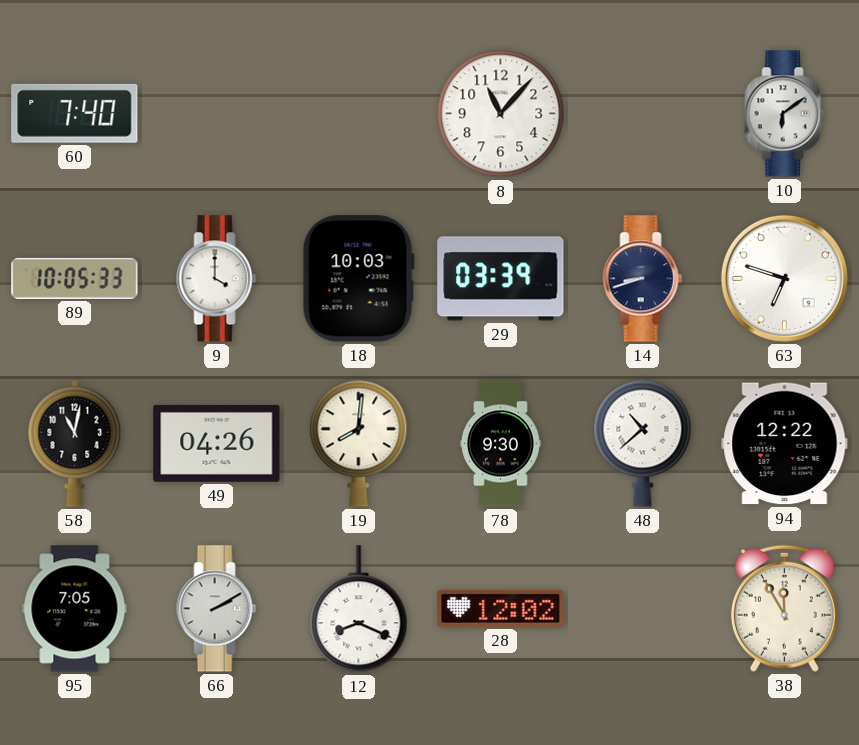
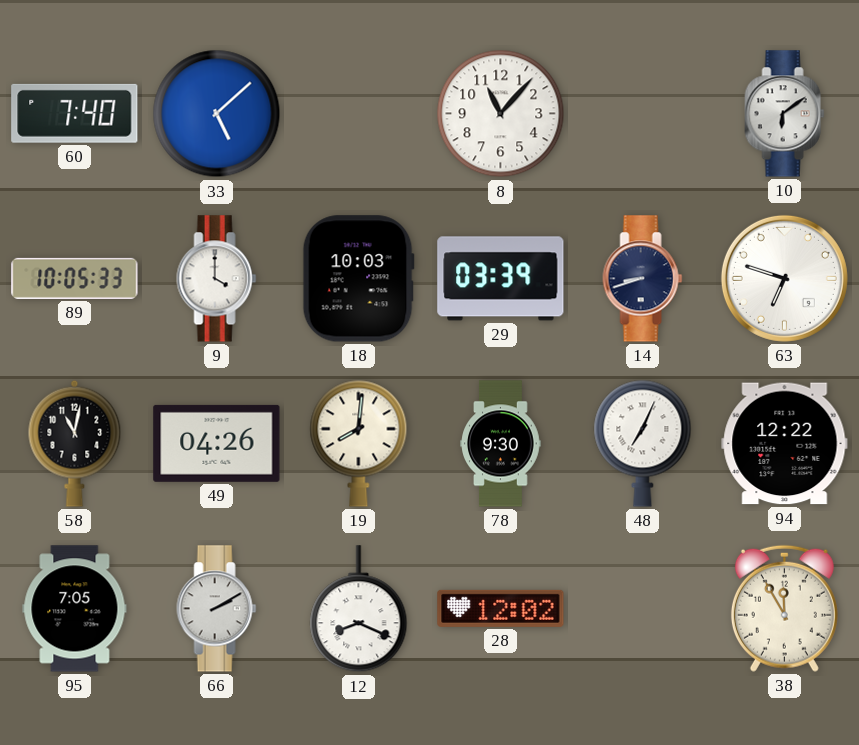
33: none -> 5:08 (217, 114)
48: 10:38 -> 7:04 (643, 443)
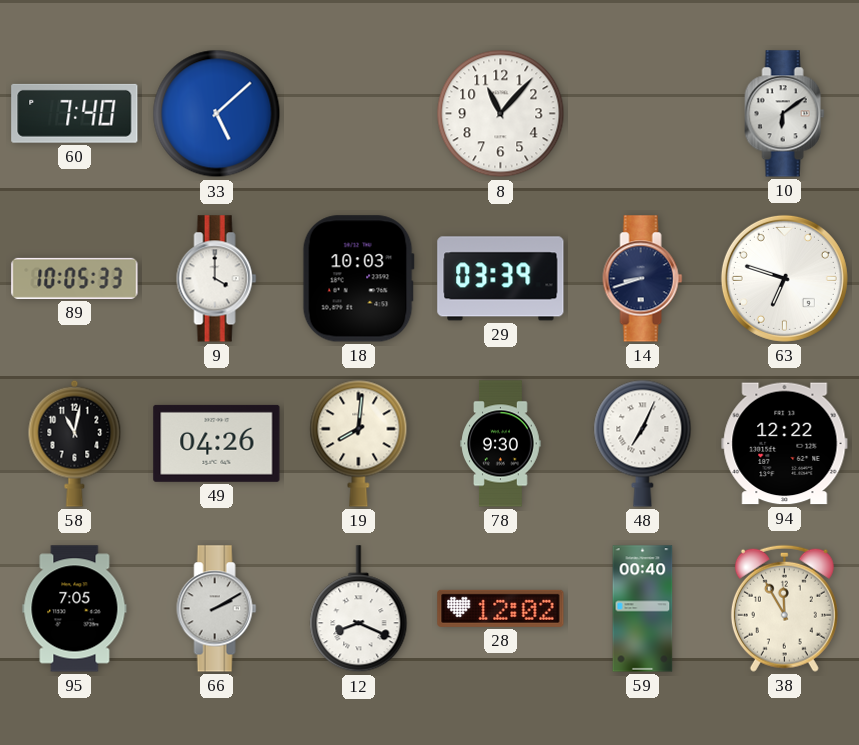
59: none -> 00:40 (643, 609)
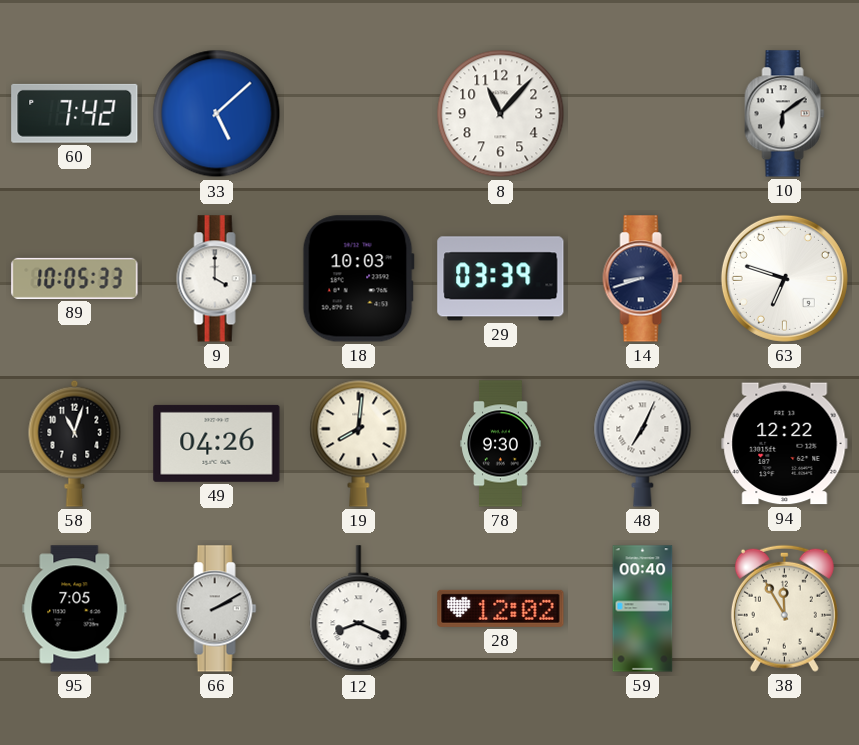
60: 7:40 -> 7:42 (75, 113)
58: 11:02 -> 11:03 (75, 443)
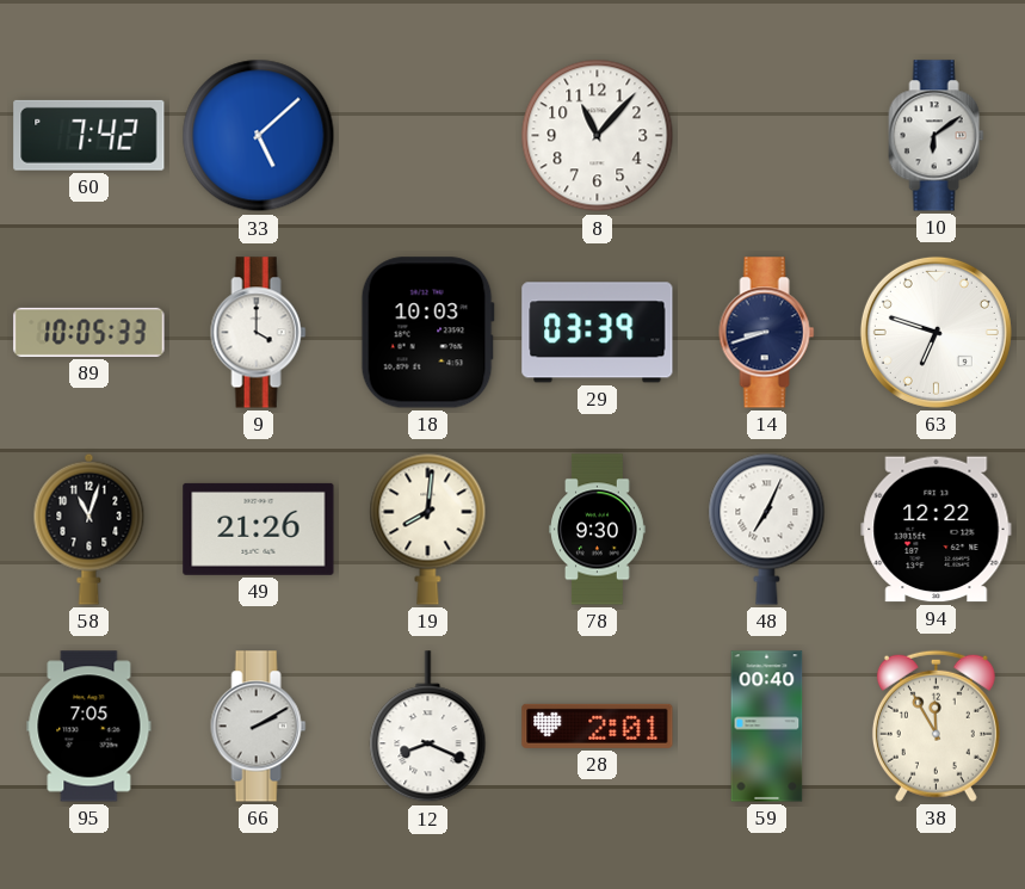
49: 04:26 -> 21:26 (259, 529)
28: 12:02 -> 2:01 (598, 726)
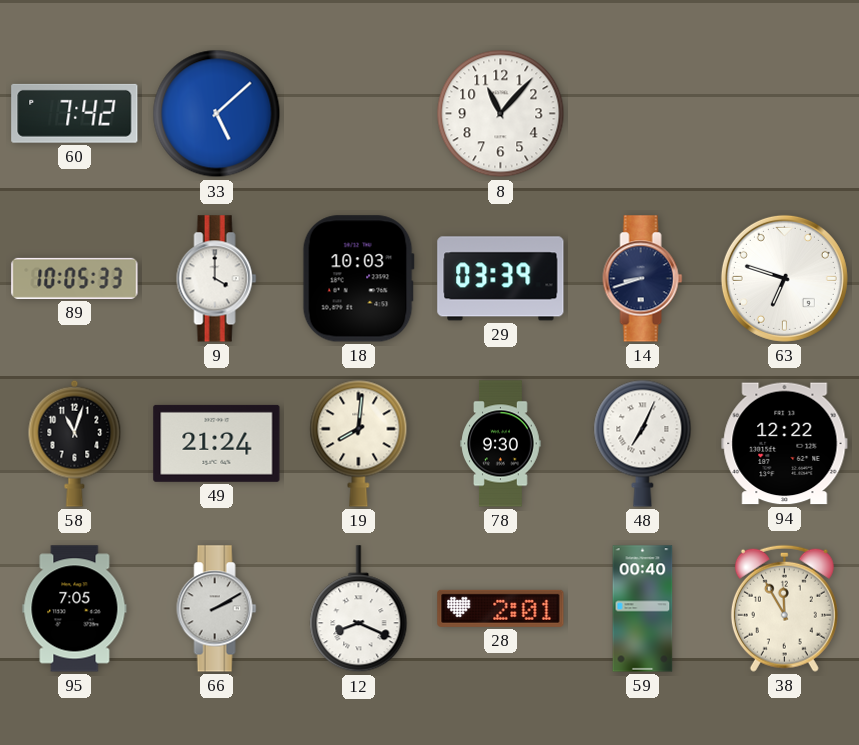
10: 6:09 -> none (937, 136)
49: 21:26 -> 21:24 (217, 443)
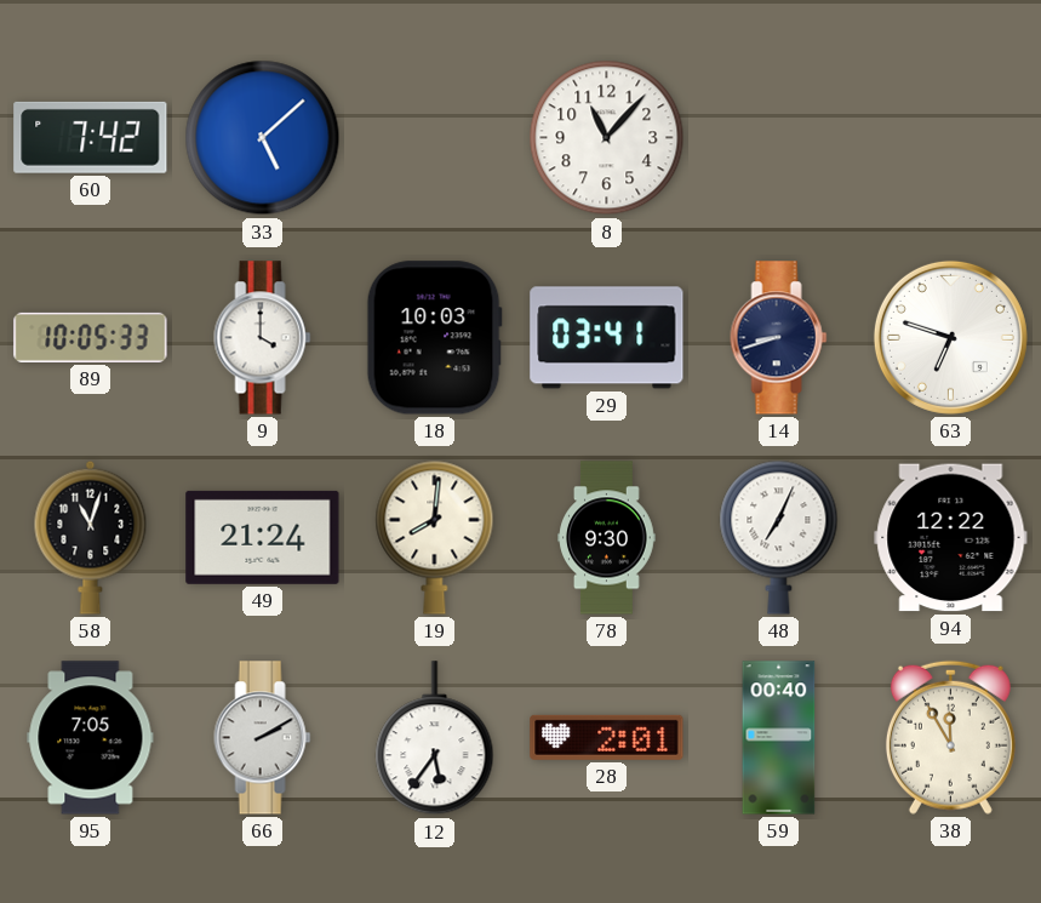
29: 03:39 -> 03:41 (607, 338)
12: 8:19 -> 5:36 (435, 738)
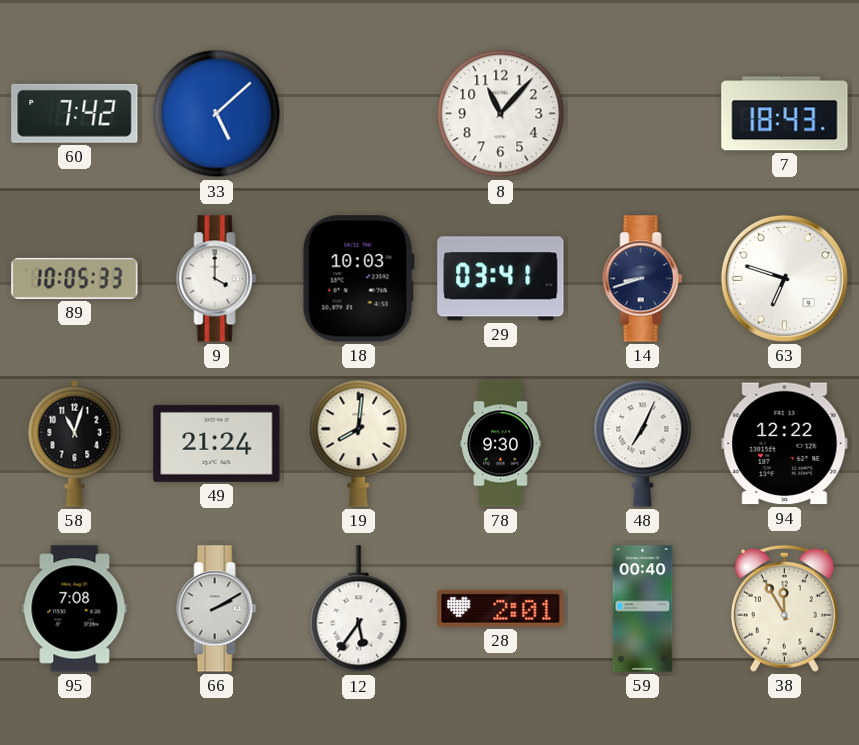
7: none -> 18:43 (785, 114)
95: 7:05 -> 7:08 (75, 609)
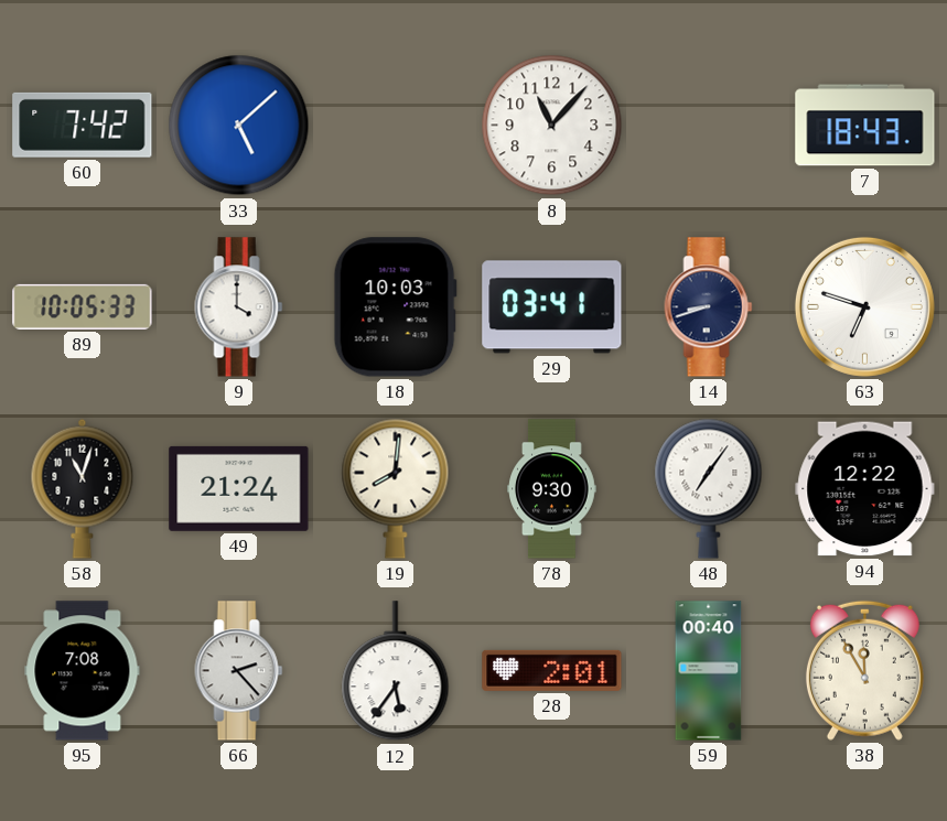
48: 7:04 -> 7:06 (709, 488)
66: 2:10 -> 2:23 (239, 671)
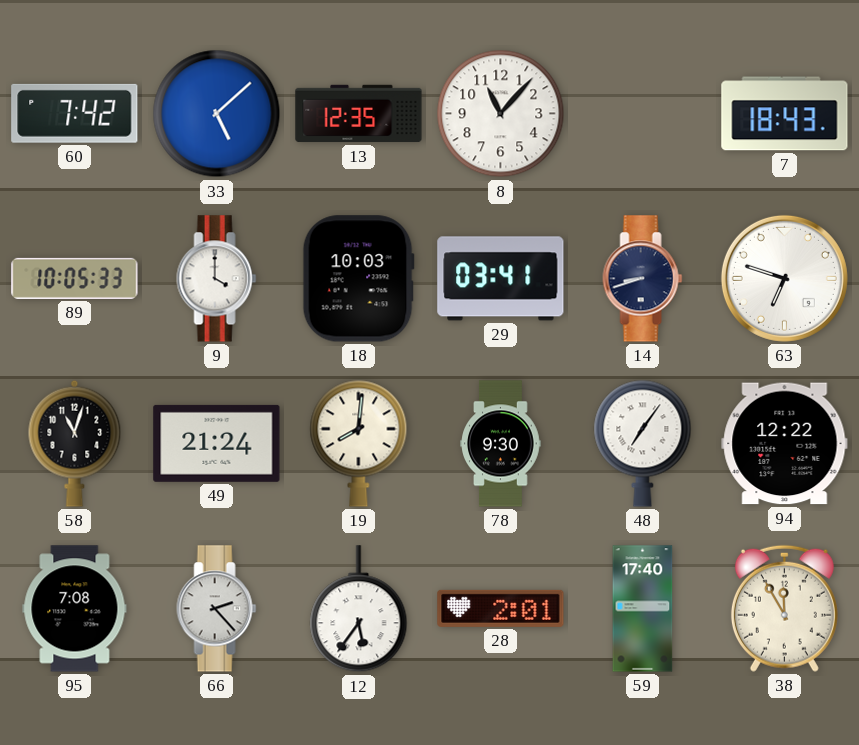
13: none -> 12:35 (359, 114)
59: 00:40 -> 17:40 (643, 609)
